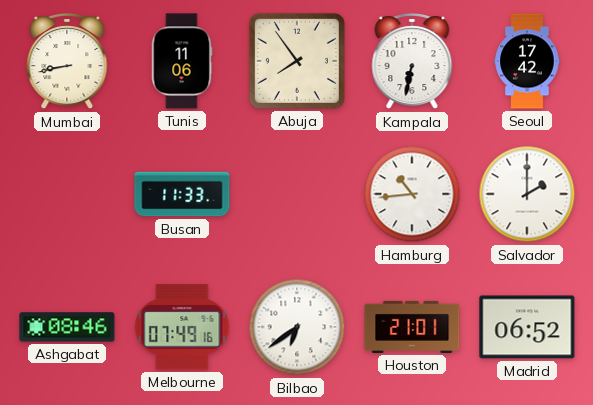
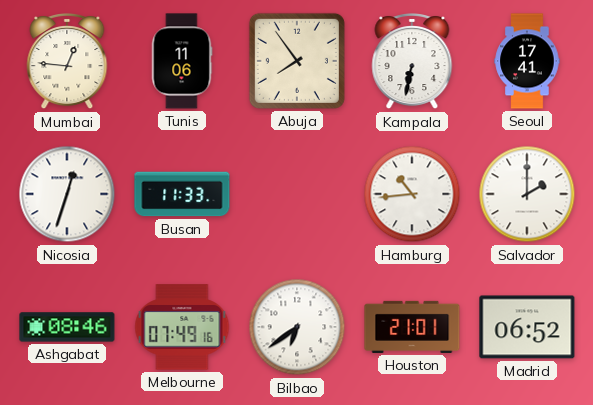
Mumbai: 8:43 -> 12:46 (67, 62)
Seoul: 17:42 -> 17:41 (527, 61)
Nicosia: none -> 12:33 (67, 194)
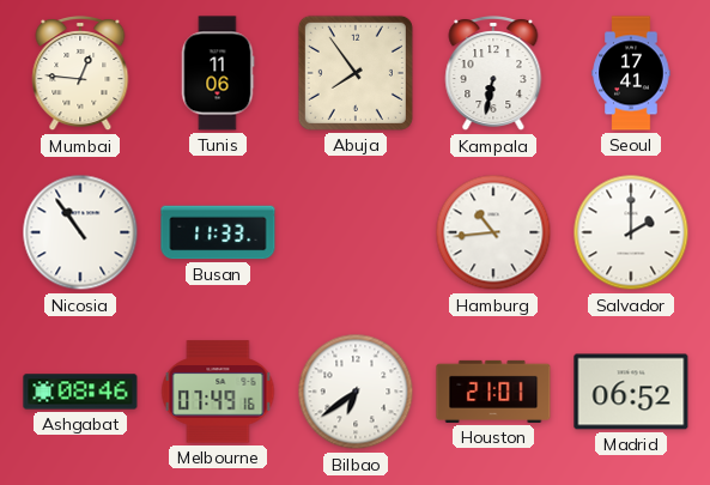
Nicosia: 12:33 -> 10:54 (80, 232)
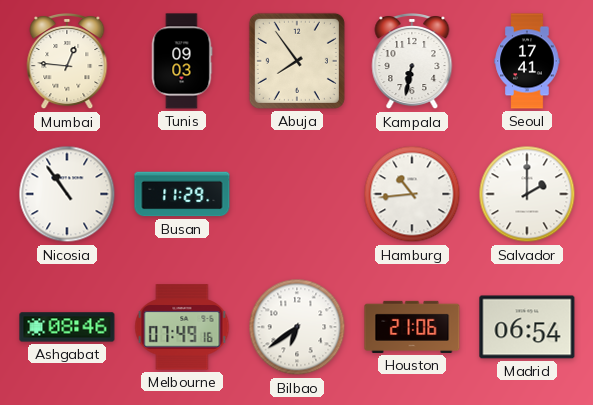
Tunis: 11:06 -> 09:03 (182, 61)
Busan: 11:33 -> 11:29 (182, 194)
Houston: 21:01 -> 21:06 (412, 327)
Madrid: 06:52 -> 06:54 (527, 327)
